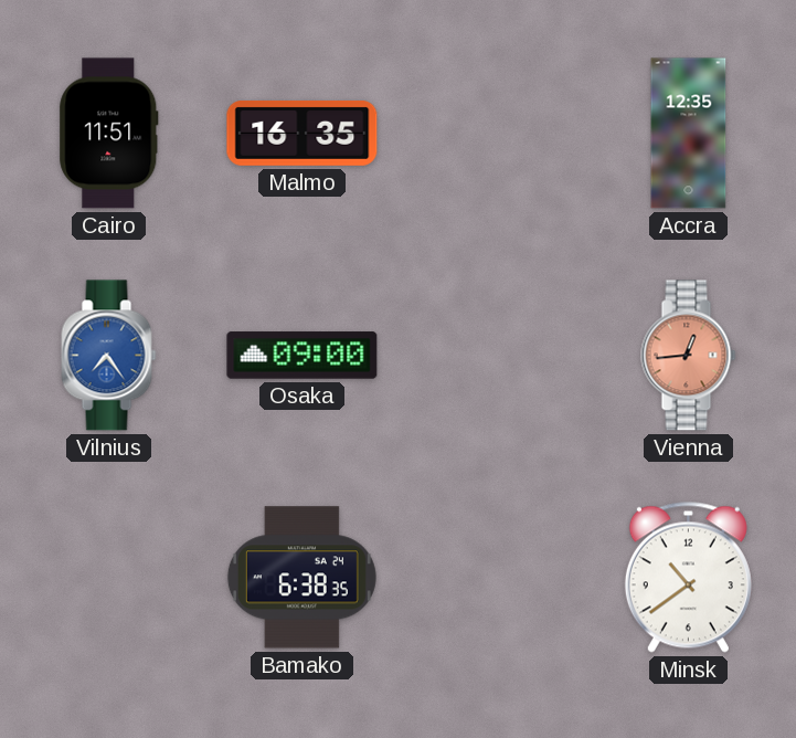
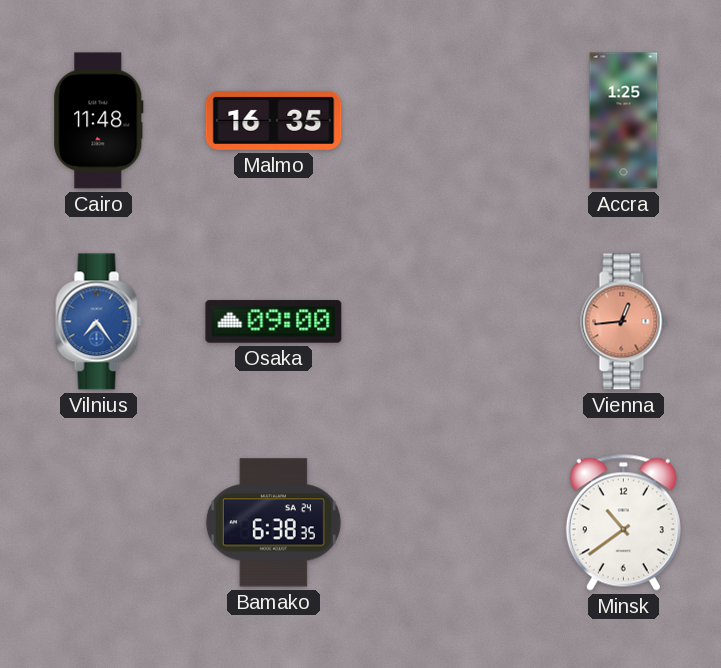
Cairo: 11:51 -> 11:48 (99, 121)
Accra: 12:35 -> 1:25 (624, 121)
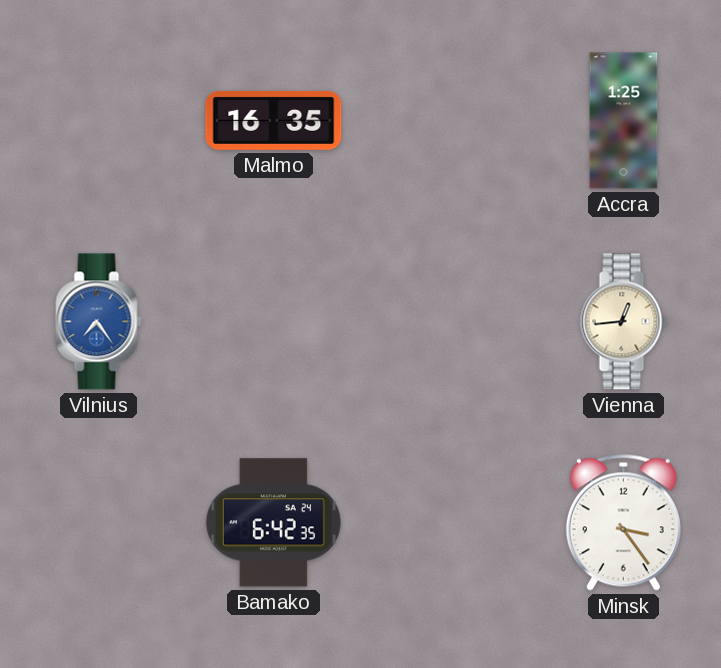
Cairo: 11:48 -> none (99, 121)
Osaka: 09:00 -> none (274, 322)
Vienna dial: salmon -> cream (624, 322)
Bamako: 6:38 -> 6:42 (273, 523)
Minsk: 10:39 -> 3:24 (623, 522)
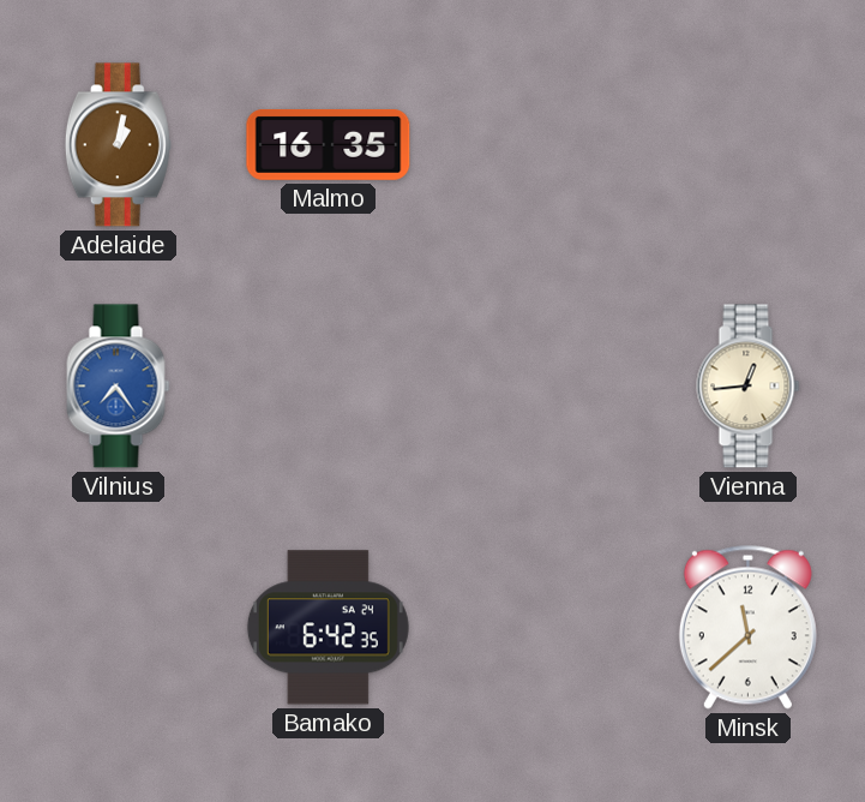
Adelaide: none -> 1:02 (118, 145)
Accra: 1:25 -> none (624, 121)
Minsk: 3:24 -> 11:38 (747, 627)
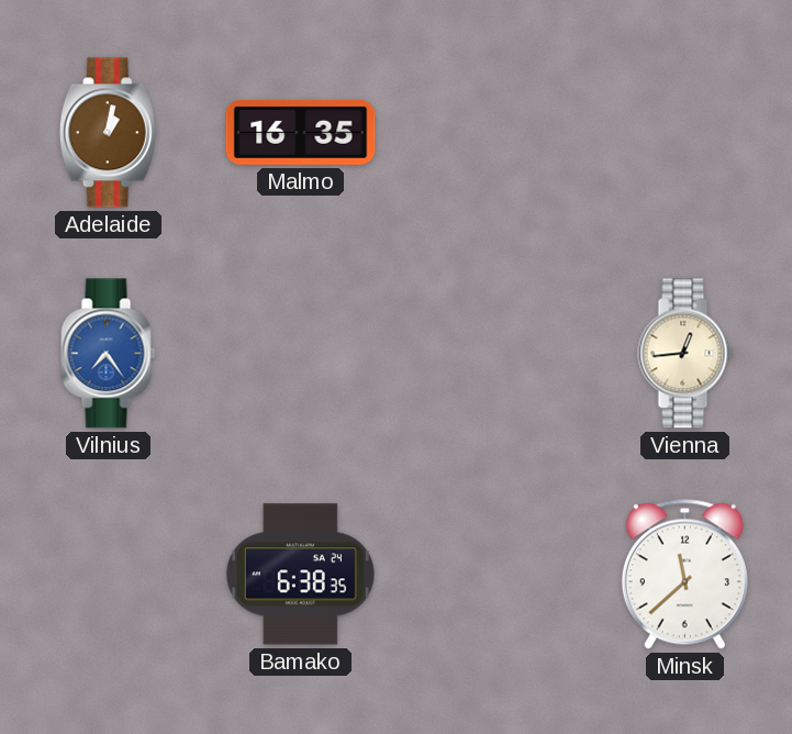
Bamako: 6:42 -> 6:38 (300, 575)
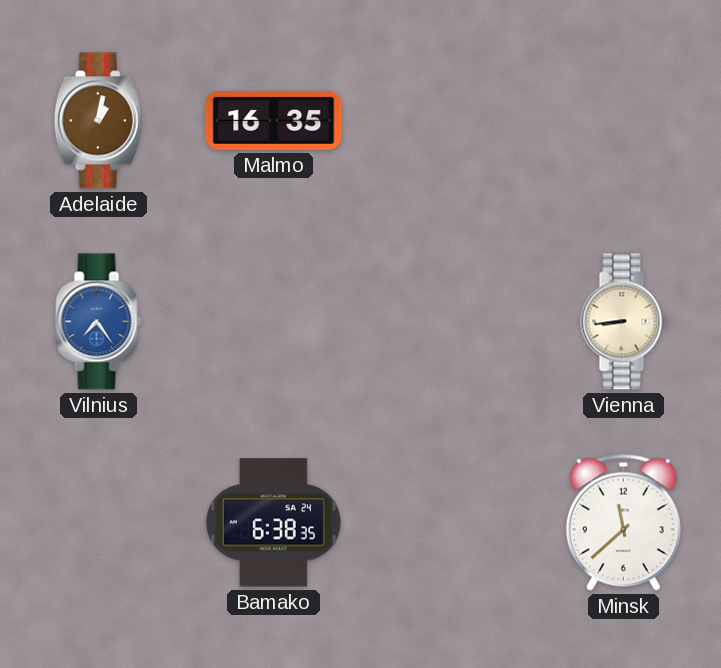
Vienna: 12:44 -> 8:44 (624, 322)
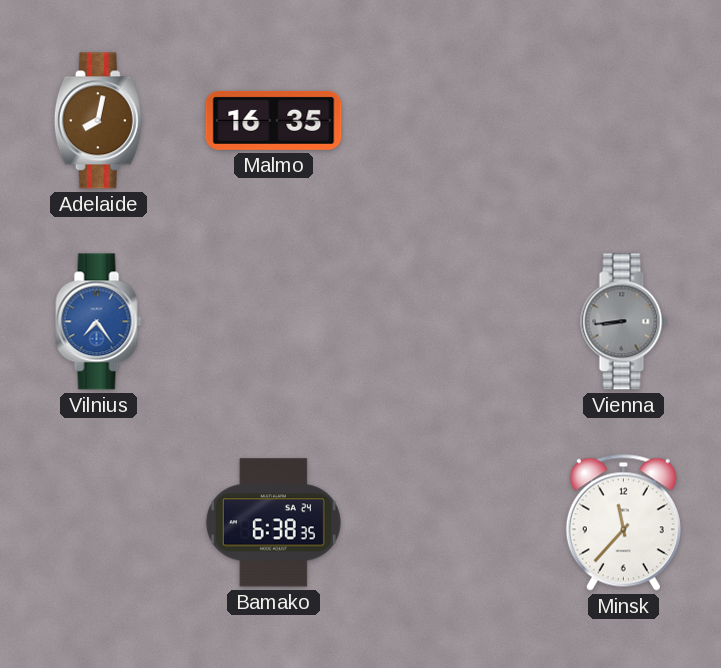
Adelaide: 1:02 -> 8:02 (98, 121)
Vienna dial: cream -> grey (624, 322)
Minsk: 11:38 -> 11:37 (623, 522)
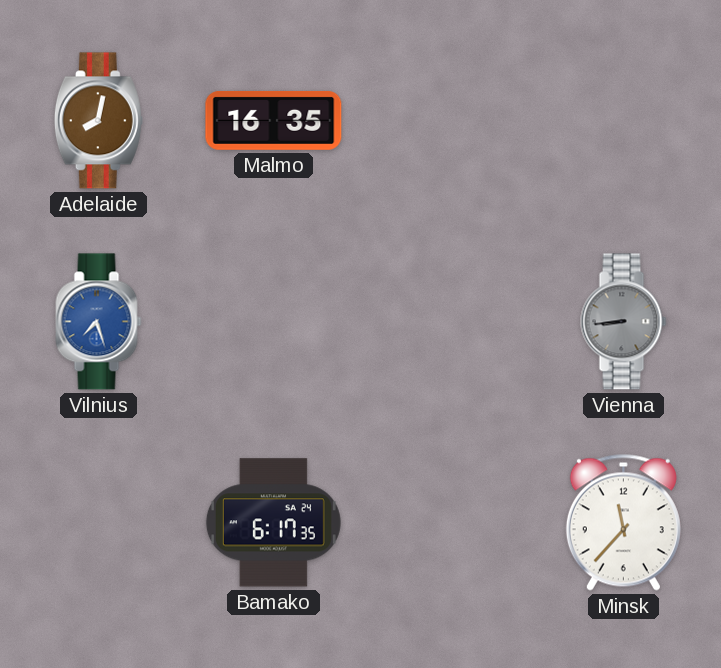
Vilnius: 7:24 -> 7:27 (99, 322)
Bamako: 6:38 -> 6:17 (273, 523)
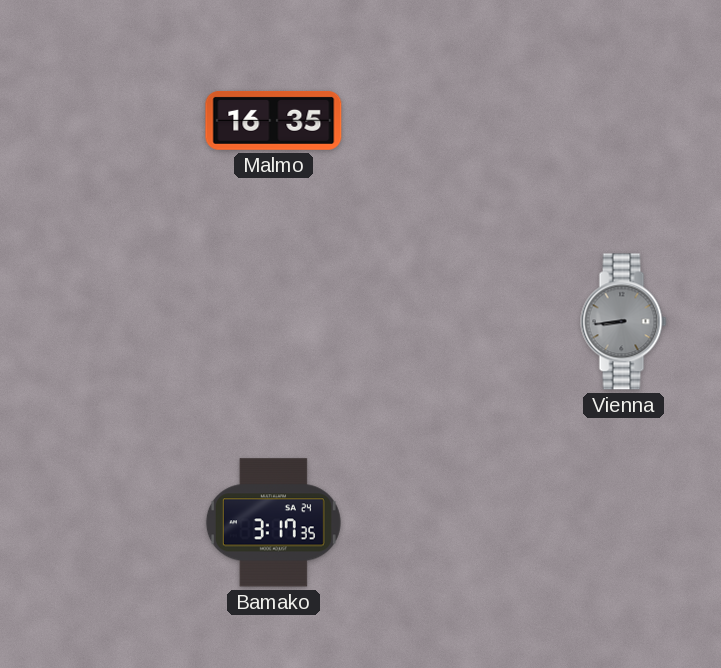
Adelaide: 8:02 -> none (98, 121)
Vilnius: 7:27 -> none (99, 322)
Bamako: 6:17 -> 3:17 (273, 523)
Minsk: 11:37 -> none (623, 522)
